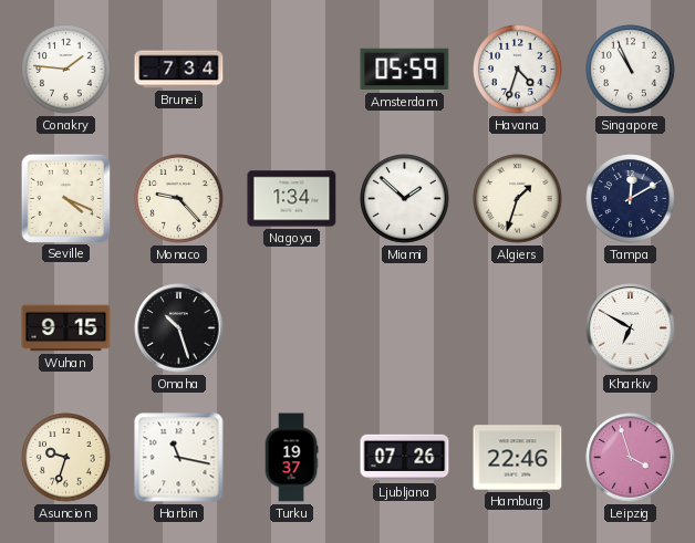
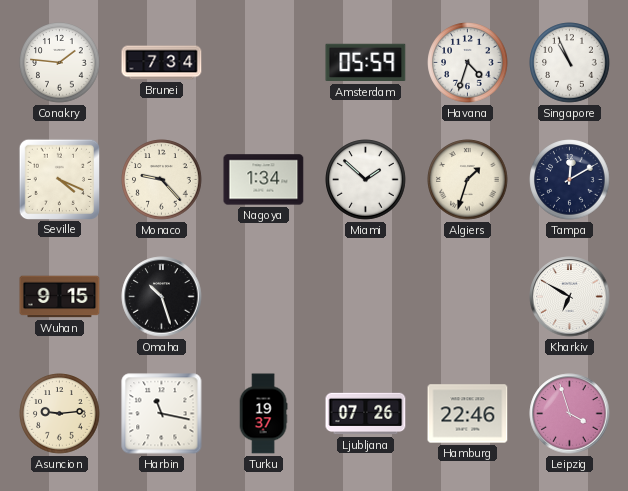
Asuncion: 9:33 -> 9:14 (60, 414)
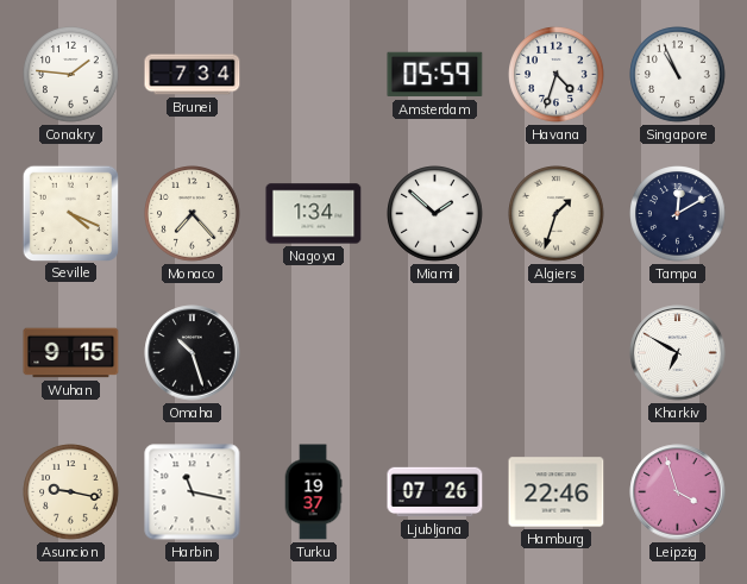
Monaco: 9:23 -> 7:23 (193, 214)
Asuncion: 9:14 -> 9:17 (71, 492)
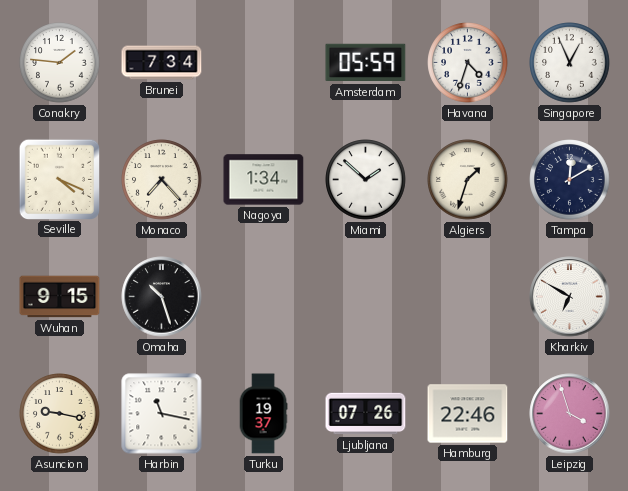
Singapore: 10:56 -> 12:56 (570, 63)
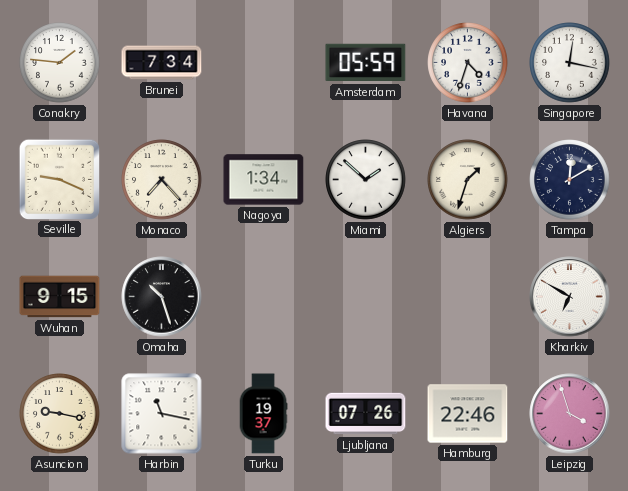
Singapore: 12:56 -> 12:17 (570, 63)
Seville: 4:19 -> 9:19 (59, 179)
